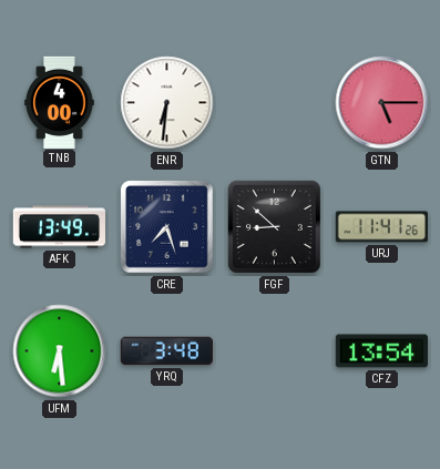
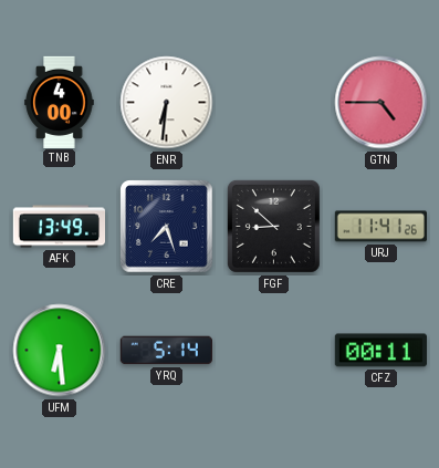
GTN: 5:15 -> 4:45 (381, 103)
YRQ: 3:48 -> 5:14 (166, 351)
CFZ: 13:54 -> 00:11 (380, 351)
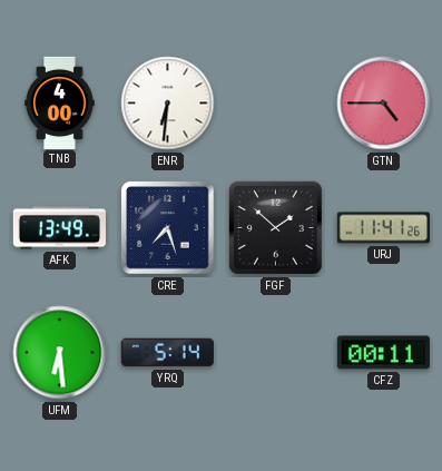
FGF: 8:52 -> 1:52 (275, 227)
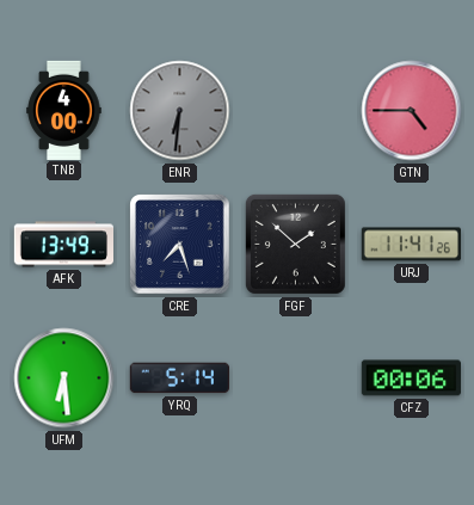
ENR dial: white -> grey (180, 111)
CFZ: 00:11 -> 00:06 (411, 378)
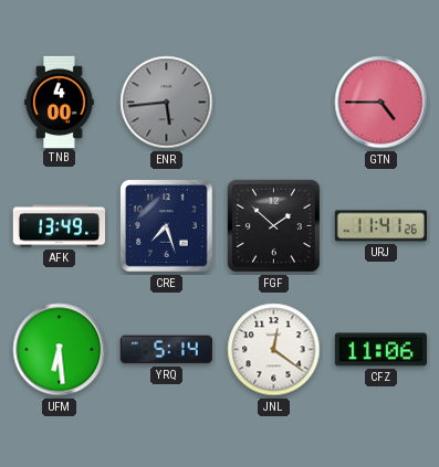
ENR: 6:31 -> 5:44 (167, 103)
JNL: none -> 12:21 (274, 350)
CFZ: 00:06 -> 11:06 (380, 350)
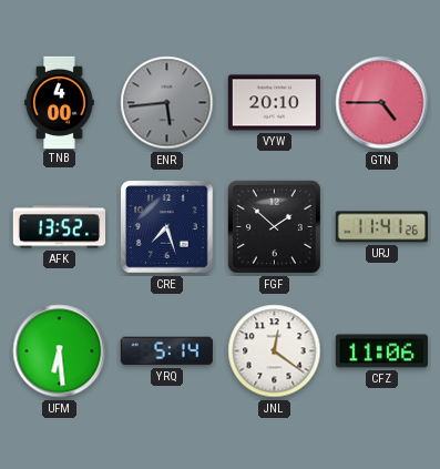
VYW: none -> 20:10 (274, 103)
AFK: 13:49 -> 13:52 (59, 227)
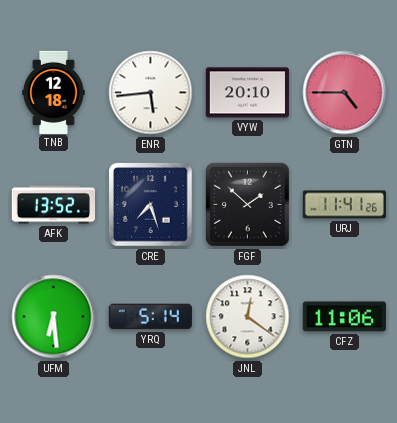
TNB: 4:00 -> 12:18 (54, 92)
ENR dial: grey -> white (151, 93)
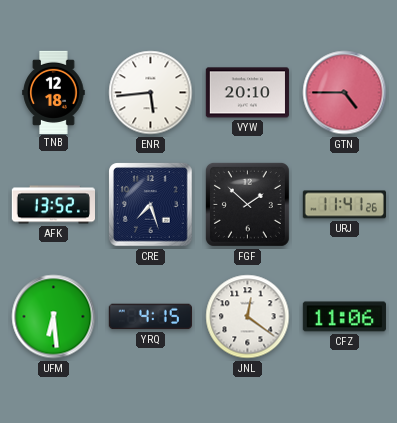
YRQ: 5:14 -> 4:15 (150, 317)
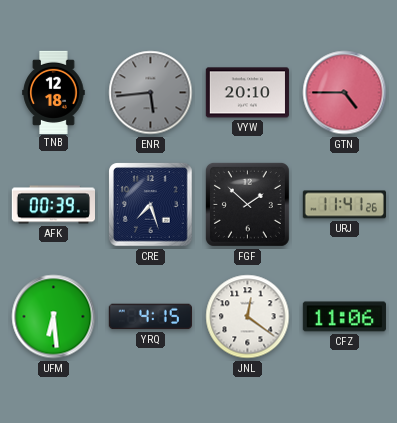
ENR dial: white -> grey (151, 93)
AFK: 13:52 -> 00:39 (53, 205)
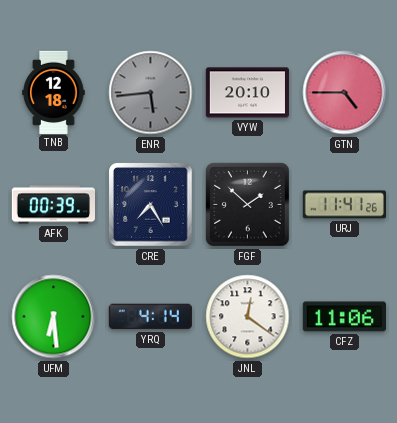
CRE: 7:27 -> 7:25 (151, 205)
YRQ: 4:15 -> 4:14 (150, 317)
